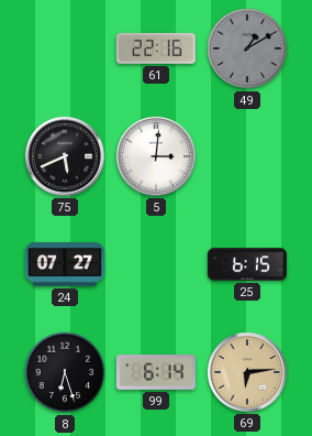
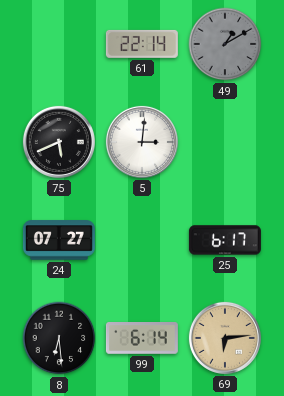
61: 22:16 -> 22:14 (142, 44)
25: 6:15 -> 6:17 (225, 240)
8: 6:27 -> 6:29 (59, 338)
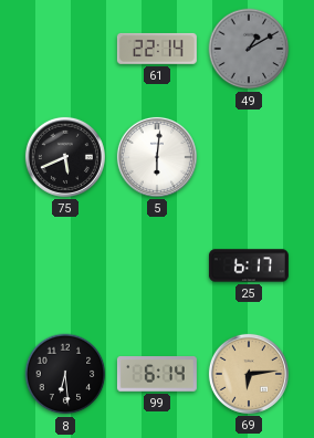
5: 3:01 -> 6:01 (157, 157)
24: 07:27 -> none (59, 240)
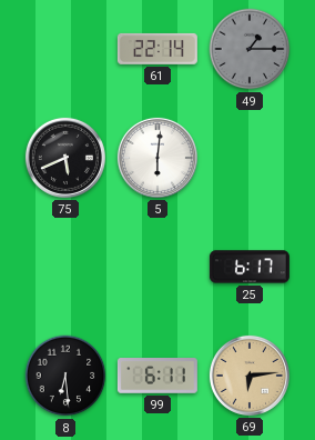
49: 1:10 -> 1:15 (250, 49)
99: 6:14 -> 6:11 (157, 377)
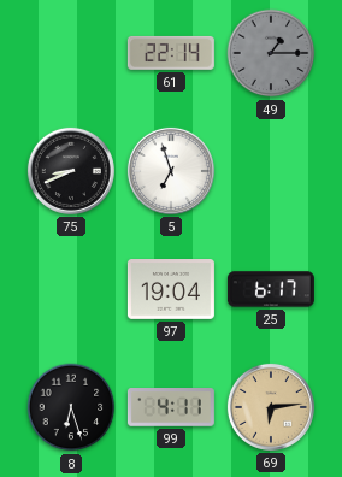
75: 5:41 -> 8:41 (71, 171)
5: 6:01 -> 6:57 (171, 171)
97: none -> 19:04 (171, 290)
8: 6:29 -> 6:27 (71, 407)
99: 6:11 -> 4:11 (171, 408)
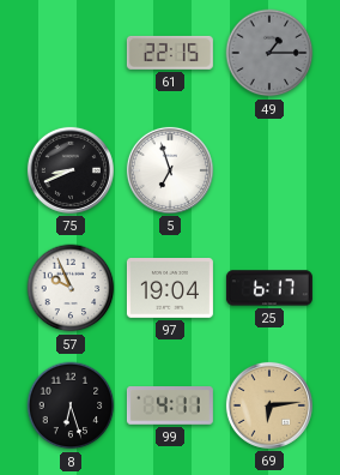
61: 22:14 -> 22:15 (170, 53)
57: none -> 9:56 (71, 288)
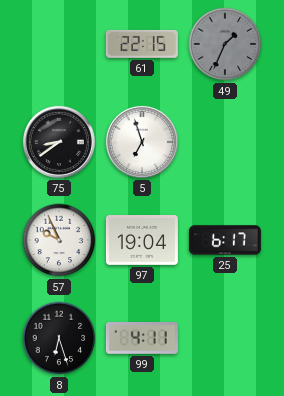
49: 1:15 -> 1:34 (225, 44)
75: 8:41 -> 8:39 (59, 142)
69: 6:14 -> none (269, 405)
